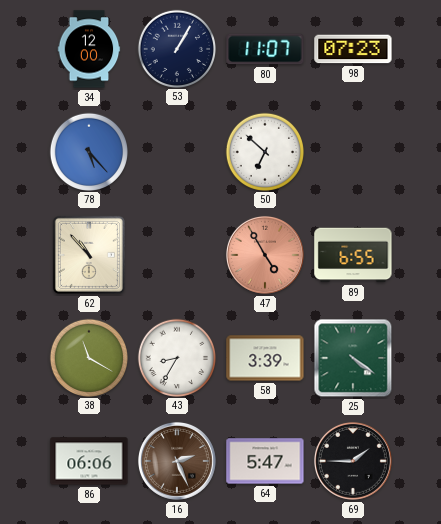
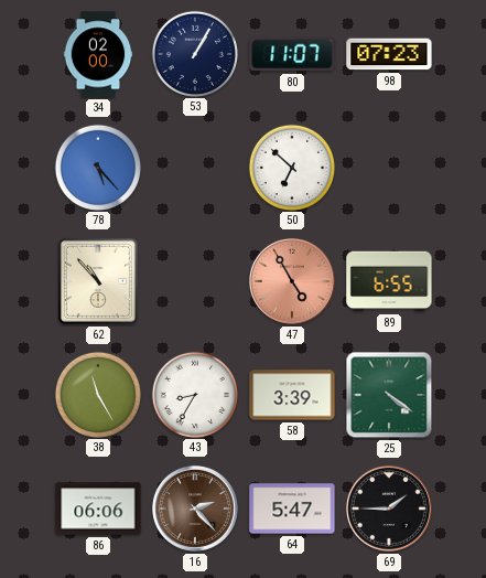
34: 12:00 -> 02:00 (98, 54)
38: 11:20 -> 11:25 (97, 394)
16: 2:26 -> 2:23 (195, 509)
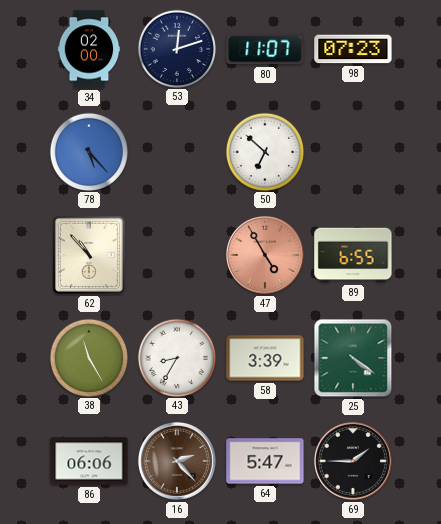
53: 1:05 -> 12:12 (176, 48)
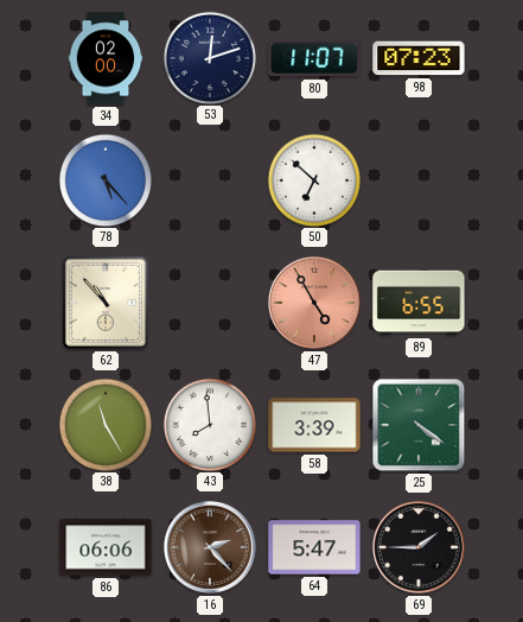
43: 8:35 -> 7:59 (209, 424)
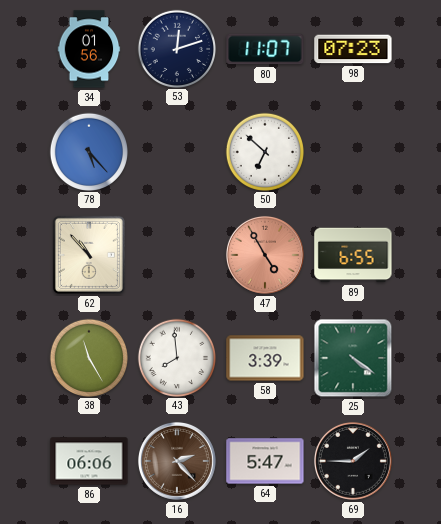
34: 02:00 -> 01:56 (89, 49)
